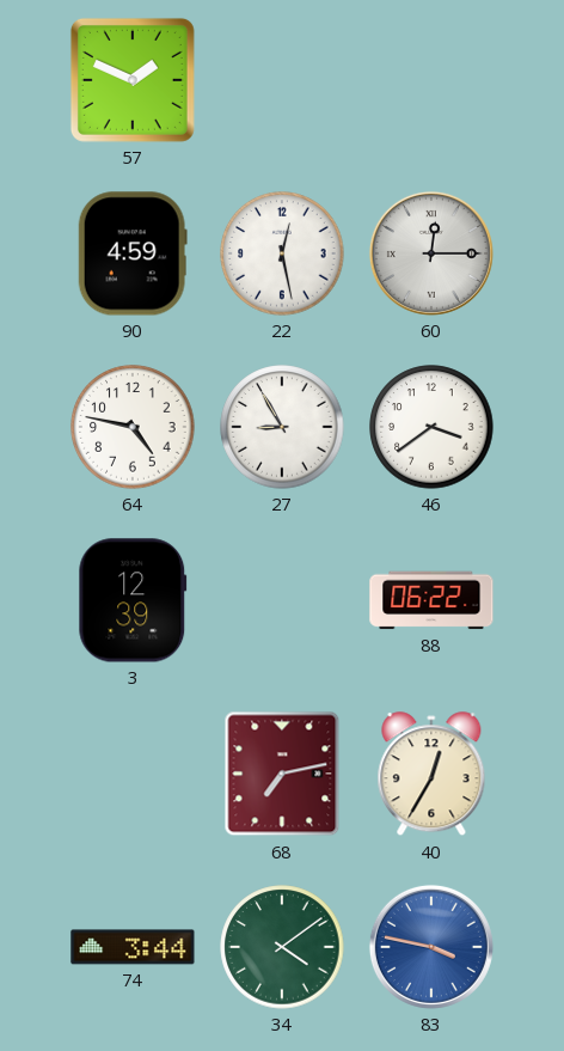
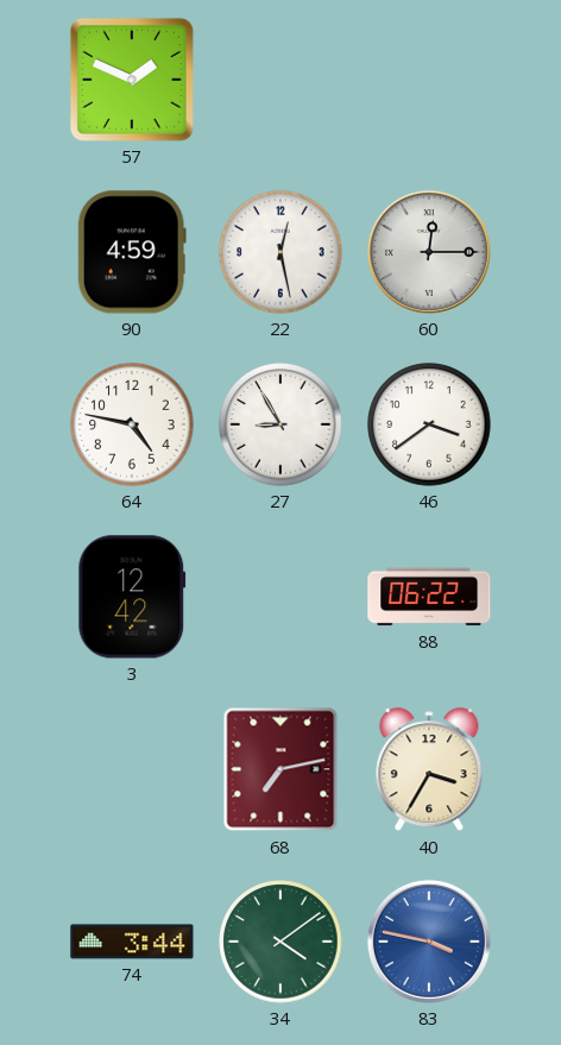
3: 12:39 -> 12:42 (132, 597)
40: 12:35 -> 3:35 (429, 770)
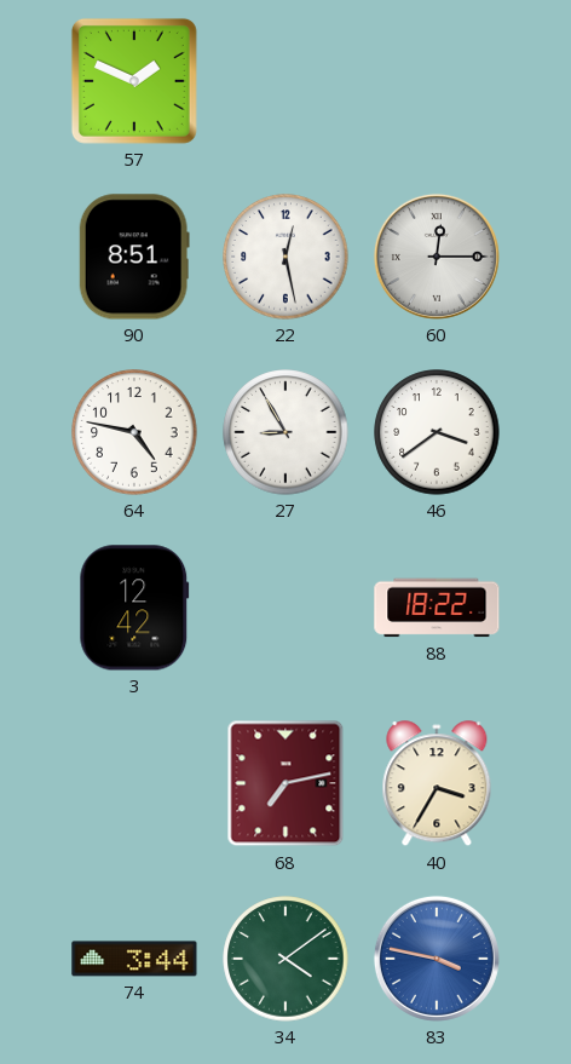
90: 4:59 -> 8:51 (134, 257)
88: 06:22 -> 18:22 (437, 608)
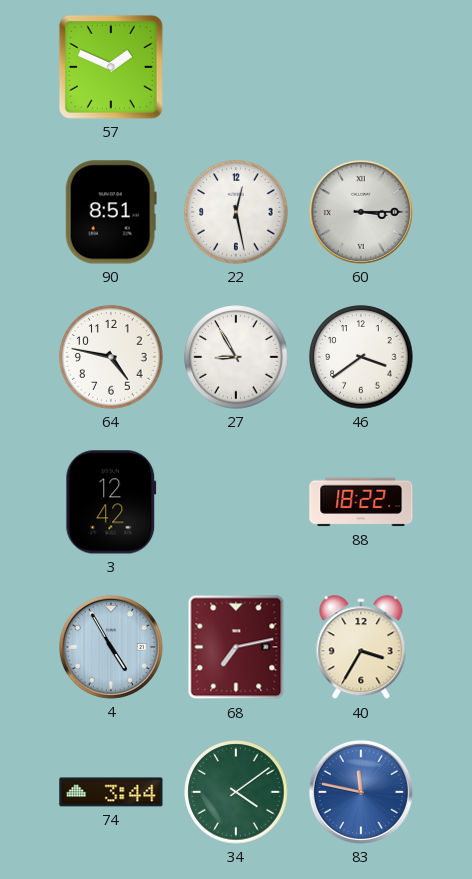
60: 12:15 -> 3:15 (361, 212)
4: none -> 4:55 (111, 647)
83: 3:47 -> 11:47 (361, 792)
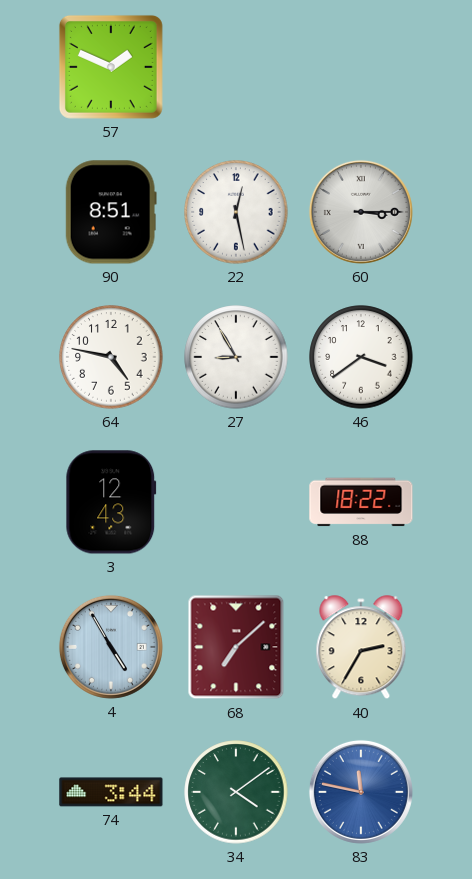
3: 12:42 -> 12:43 (111, 502)
68: 7:13 -> 7:08 (236, 647)
40: 3:35 -> 2:35 (361, 648)
